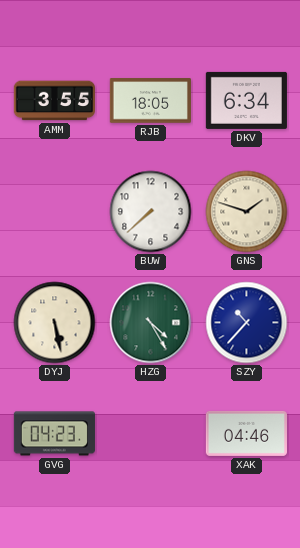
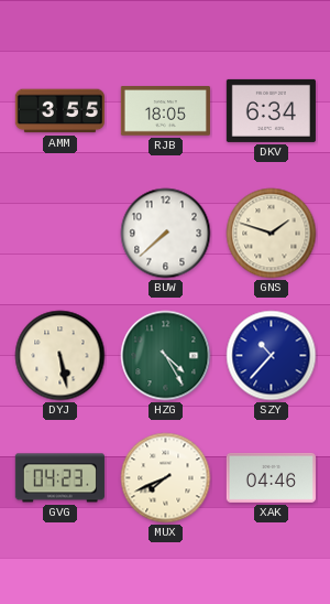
MUX: none -> 7:41 (166, 478)
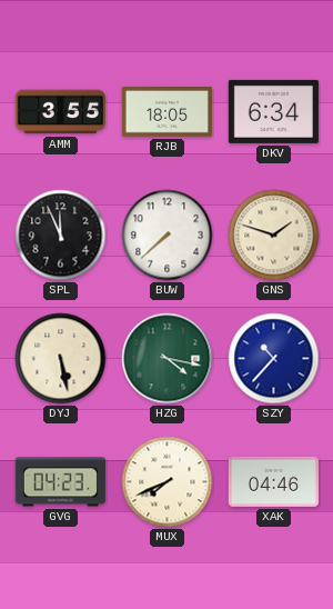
SPL: none -> 11:56 (61, 236)
HZG: 4:25 -> 4:17 (168, 359)
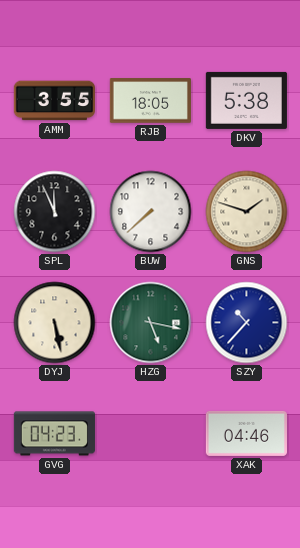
DKV: 6:34 -> 5:38 (246, 100)
HZG: 4:17 -> 5:17 (151, 323)
MUX: 7:41 -> none (168, 482)
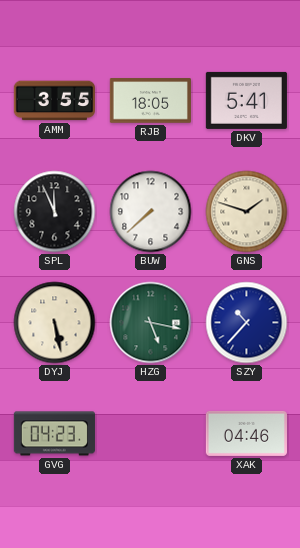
DKV: 5:38 -> 5:41 (246, 100)
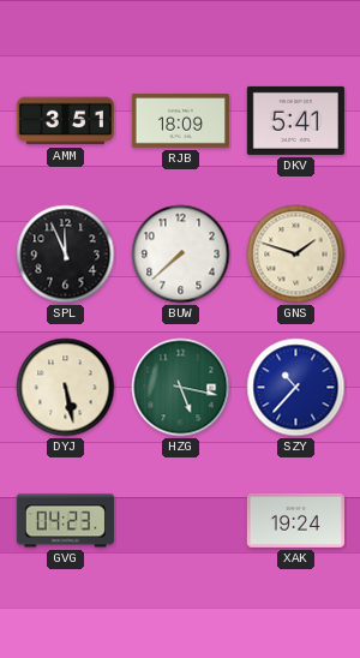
AMM: 3:55 -> 3:51 (65, 121)
RJB: 18:05 -> 18:09 (180, 121)
XAK: 04:46 -> 19:24 (295, 520)
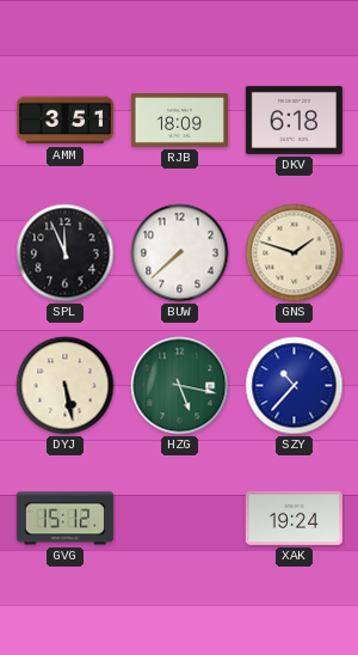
DKV: 5:41 -> 6:18 (294, 120)
GVG: 04:23 -> 15:12 (64, 519)
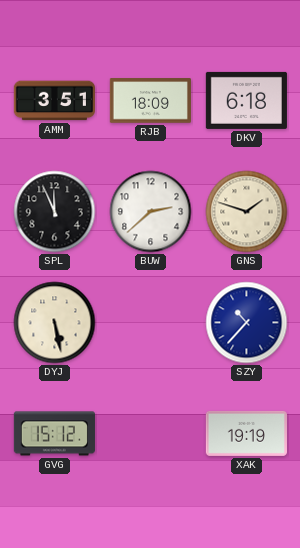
BUW: 7:38 -> 2:38 (151, 212)
HZG: 5:17 -> none (180, 386)
XAK: 19:24 -> 19:19 (246, 433)
